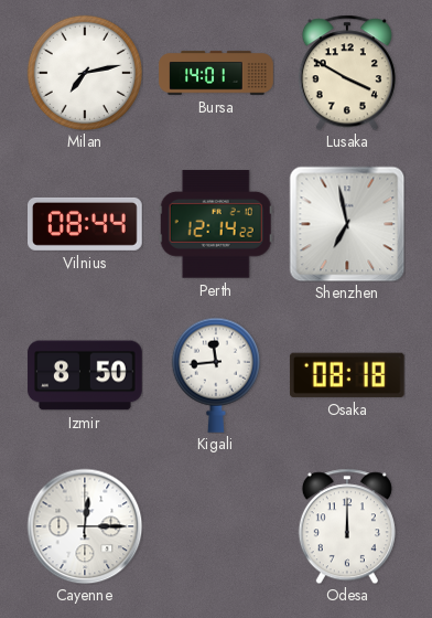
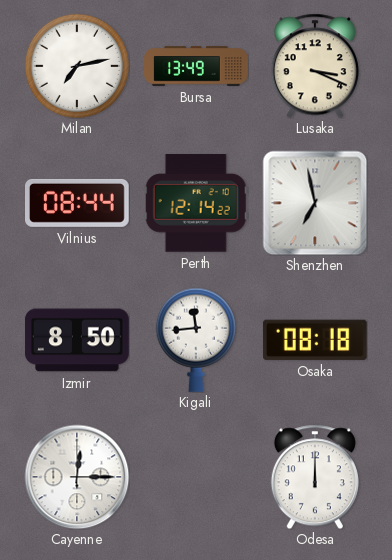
Bursa: 14:01 -> 13:49 (196, 66)
Lusaka: 3:50 -> 3:19 (315, 66)
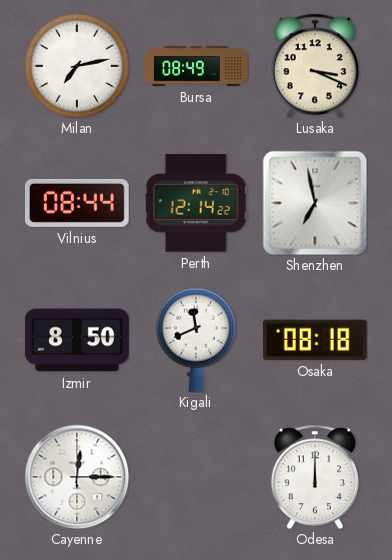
Bursa: 13:49 -> 08:49 (196, 66)
Kigali: 11:44 -> 11:41 (196, 340)
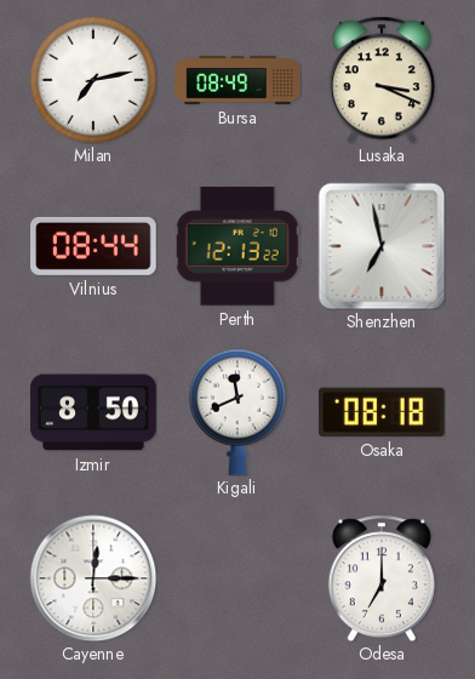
Perth: 12:14 -> 12:13 (237, 246)
Odesa: 12:00 -> 7:00 (382, 578)
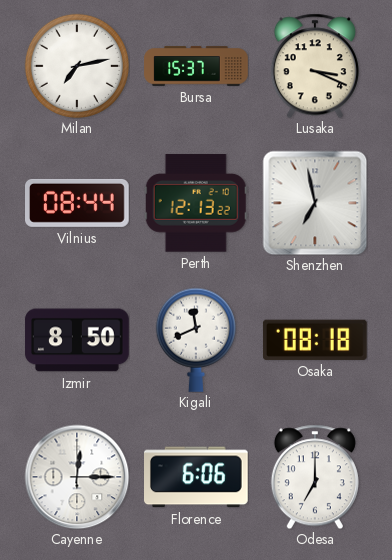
Bursa: 08:49 -> 15:37 (196, 66)
Florence: none -> 6:06 (197, 477)
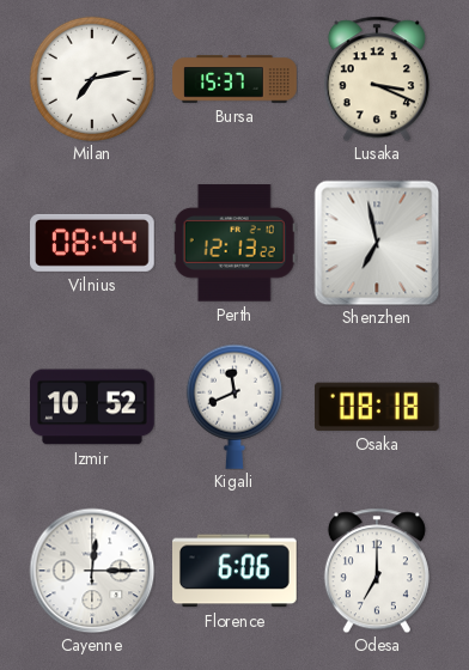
Izmir: 8:50 -> 10:52 (92, 407)
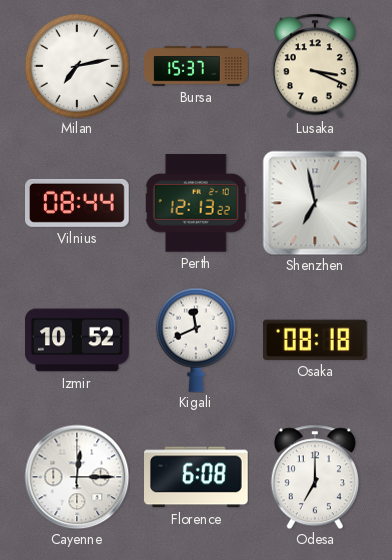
Florence: 6:06 -> 6:08 (197, 477)
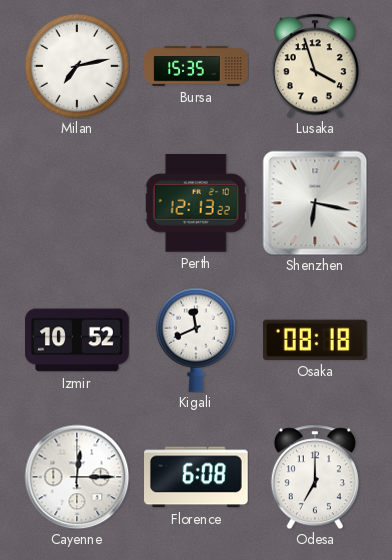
Bursa: 15:37 -> 15:35 (196, 66)
Lusaka: 3:19 -> 3:57 (315, 66)
Vilnius: 08:44 -> none (78, 203)
Shenzhen: 6:58 -> 6:17 (315, 203)
